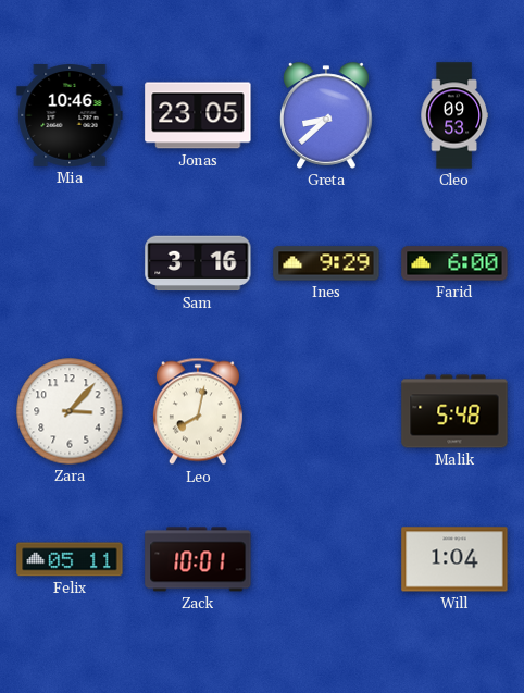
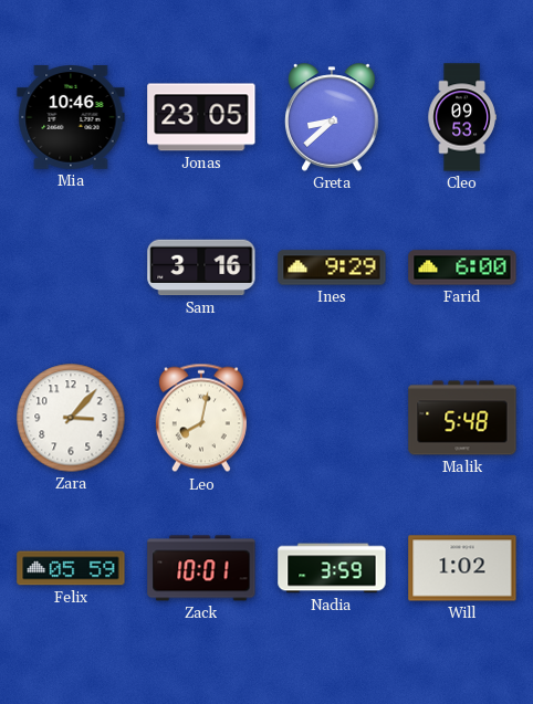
Felix: 05:11 -> 05:59 (71, 568)
Nadia: none -> 3:59 (332, 568)
Will: 1:04 -> 1:02 (462, 568)
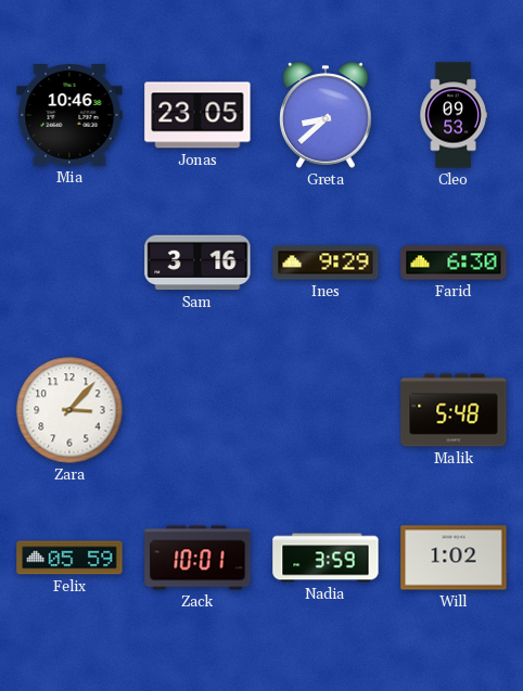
Farid: 6:00 -> 6:30 (454, 263)
Leo: 8:02 -> none (201, 418)
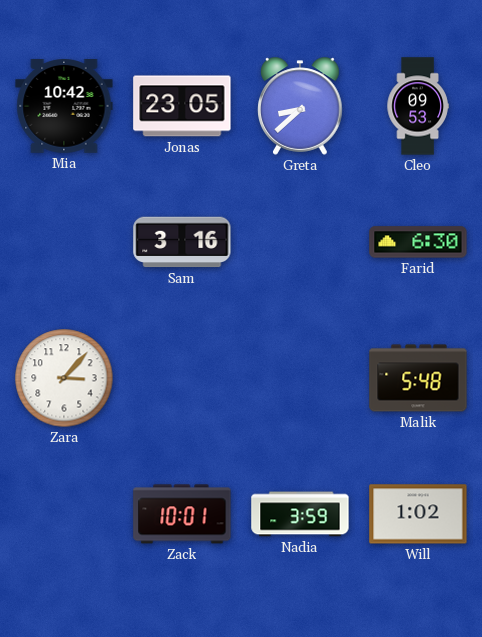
Mia: 10:46 -> 10:42 (64, 107)
Ines: 9:29 -> none (326, 263)
Felix: 05:59 -> none (69, 558)
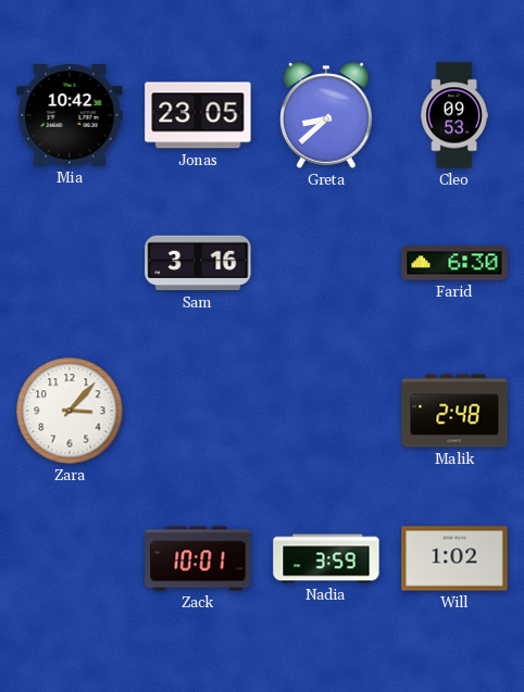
Malik: 5:48 -> 2:48 (454, 411)
